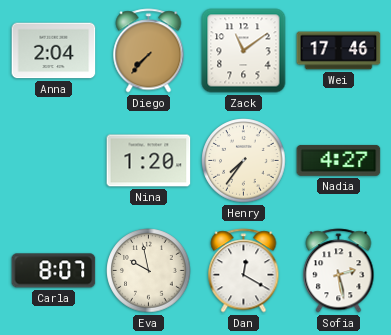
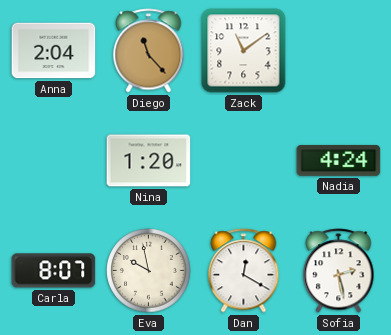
Diego: 7:37 -> 11:23 (149, 51)
Wei: 17:46 -> none (339, 51)
Henry: 7:36 -> none (244, 161)
Nadia: 4:27 -> 4:24 (339, 160)
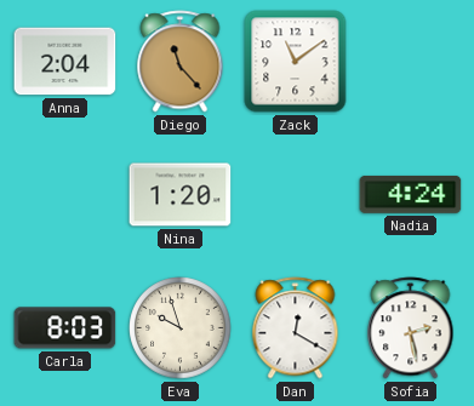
Carla: 8:07 -> 8:03 (65, 328)
Eva: 9:58 -> 9:57 (181, 328)
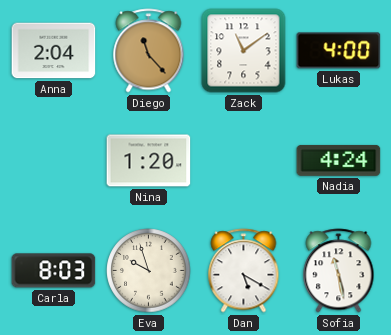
Lukas: none -> 4:00 (339, 51)
Dan: 12:20 -> 5:20 (244, 271)
Sofia: 2:28 -> 11:28 (339, 271)
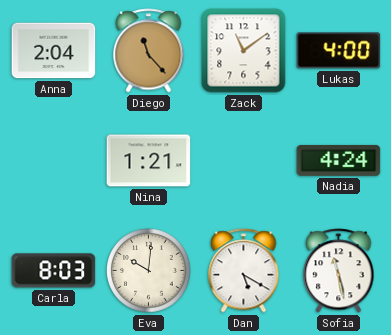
Nina: 1:20 -> 1:21 (149, 161)
Eva: 9:57 -> 10:01 (149, 271)
